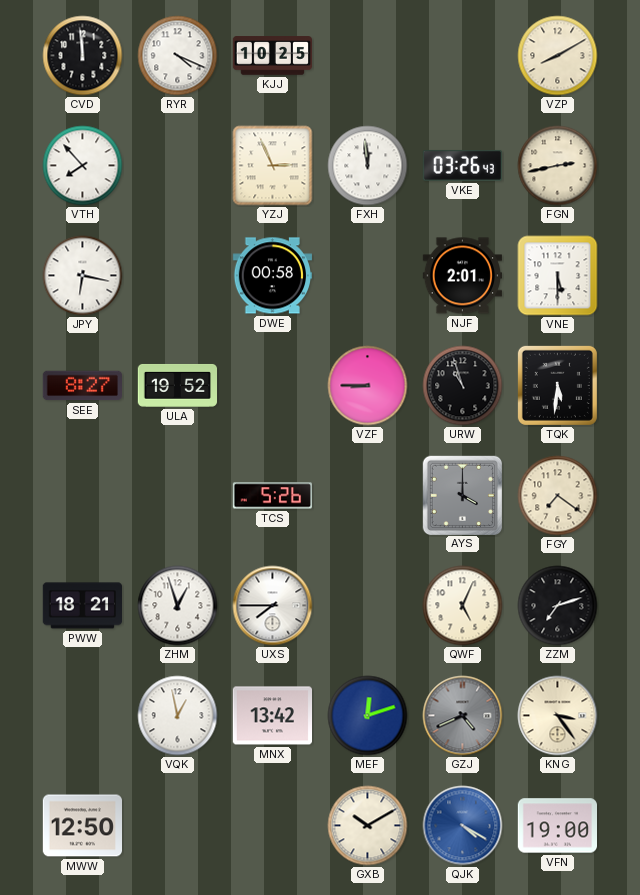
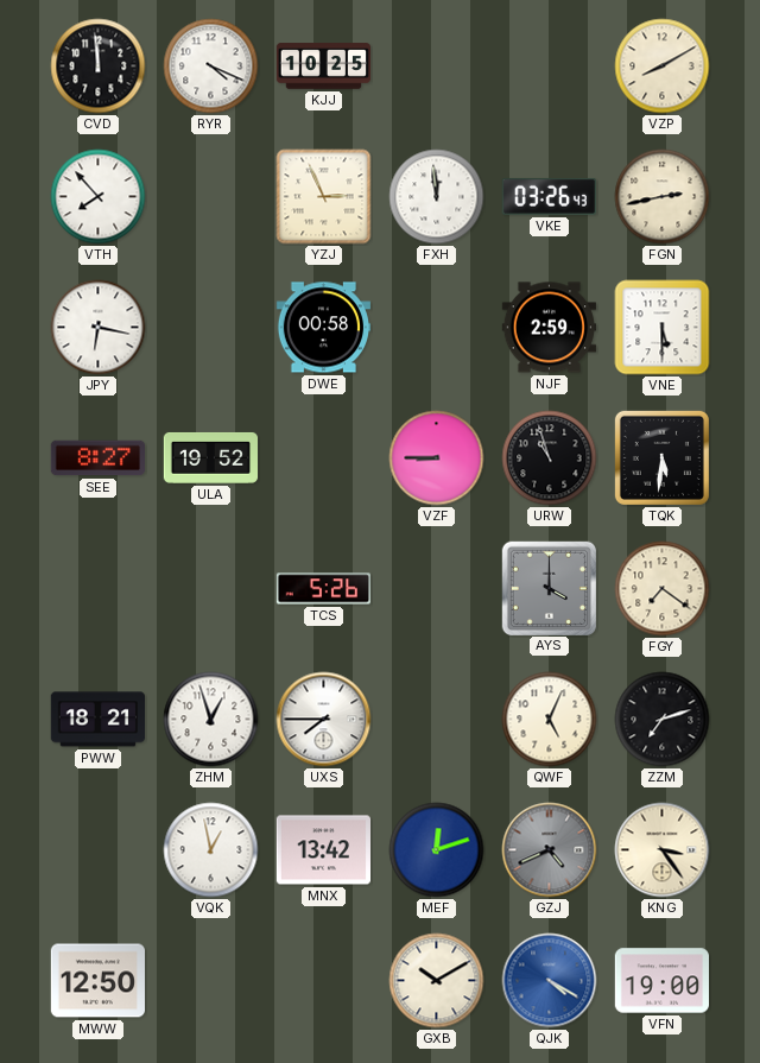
NJF: 2:01 -> 2:59 (549, 328)
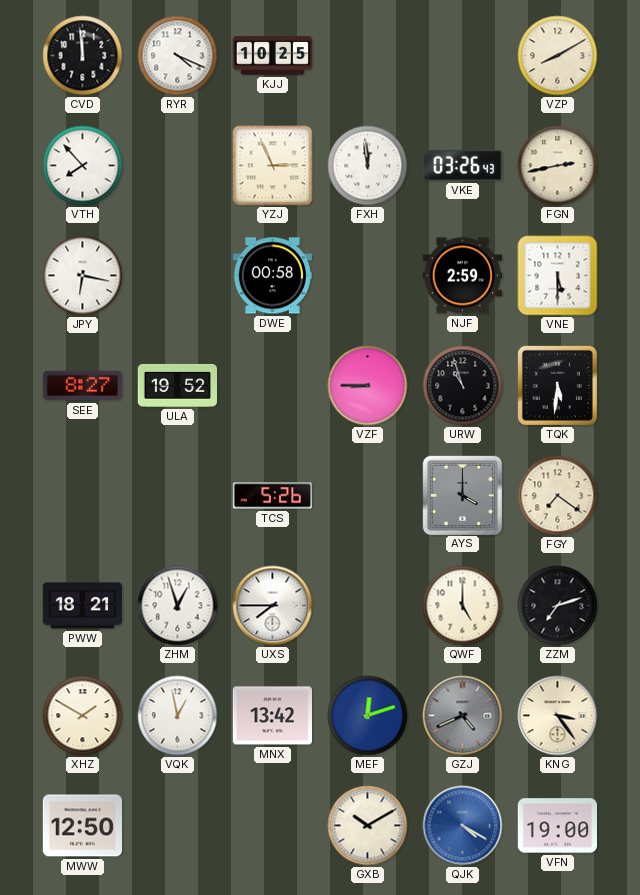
QWF: 5:04 -> 5:00 (463, 606)
XHZ: none -> 1:50 (83, 716)
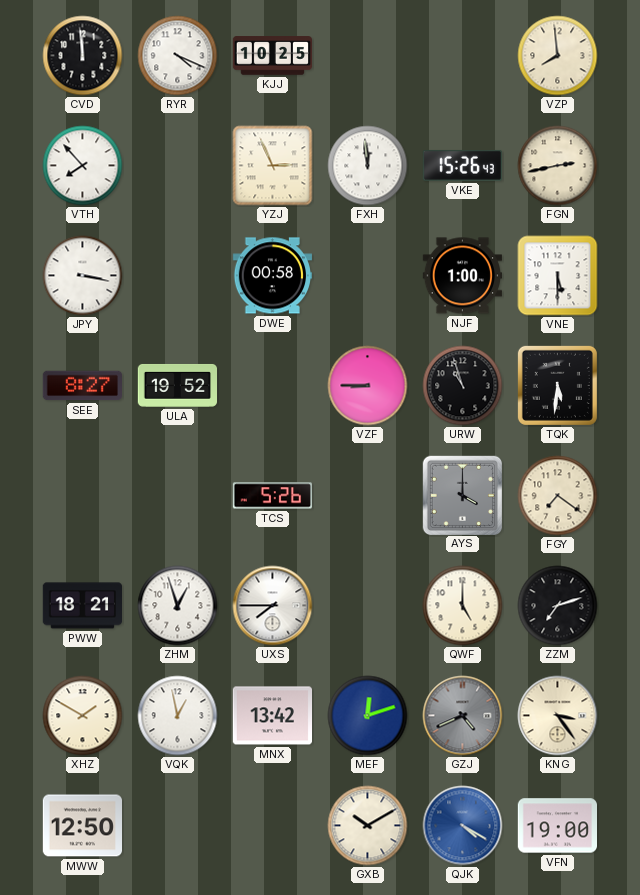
VZP: 8:10 -> 7:59 (558, 56)
VKE: 03:26 -> 15:26 (462, 165)
JPY: 6:17 -> 3:17 (83, 276)
NJF: 2:59 -> 1:00 (462, 276)
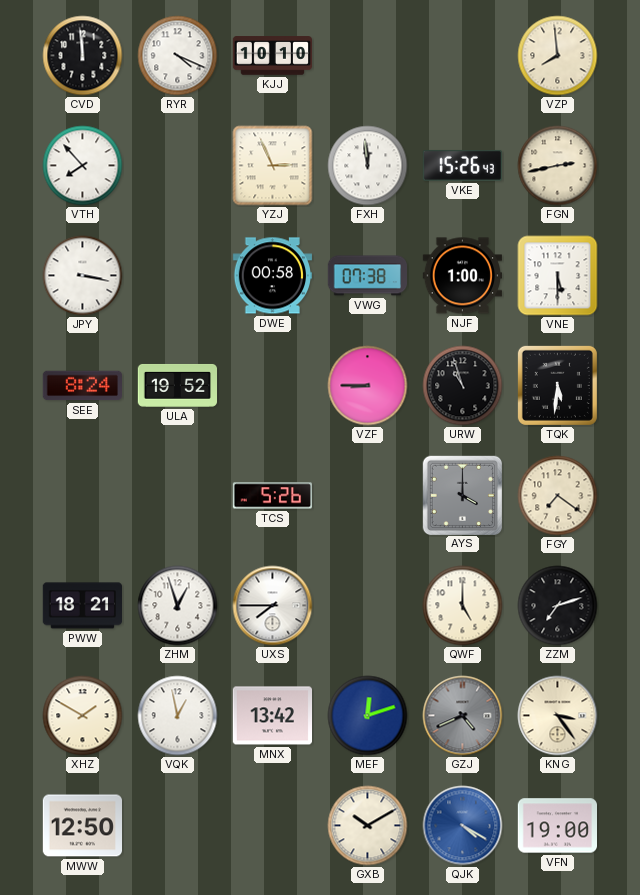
KJJ: 10:25 -> 10:10 (273, 56)
VWG: none -> 07:38 (367, 276)
SEE: 8:27 -> 8:24 (82, 386)
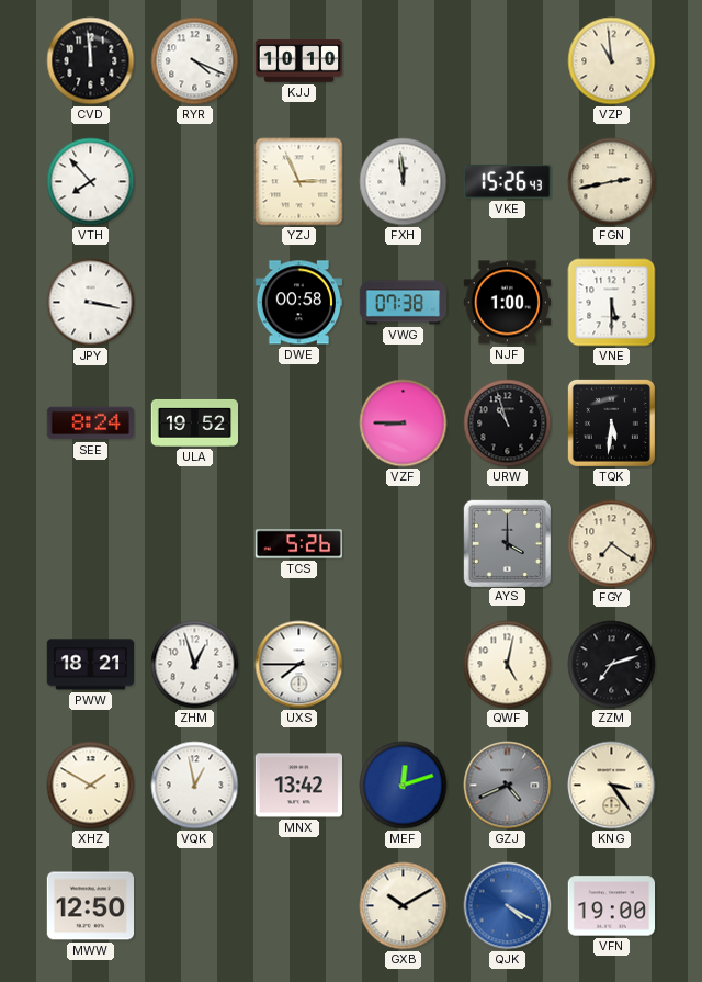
VZP: 7:59 -> 10:59 (612, 61)
QWF: 5:00 -> 5:02 (508, 665)
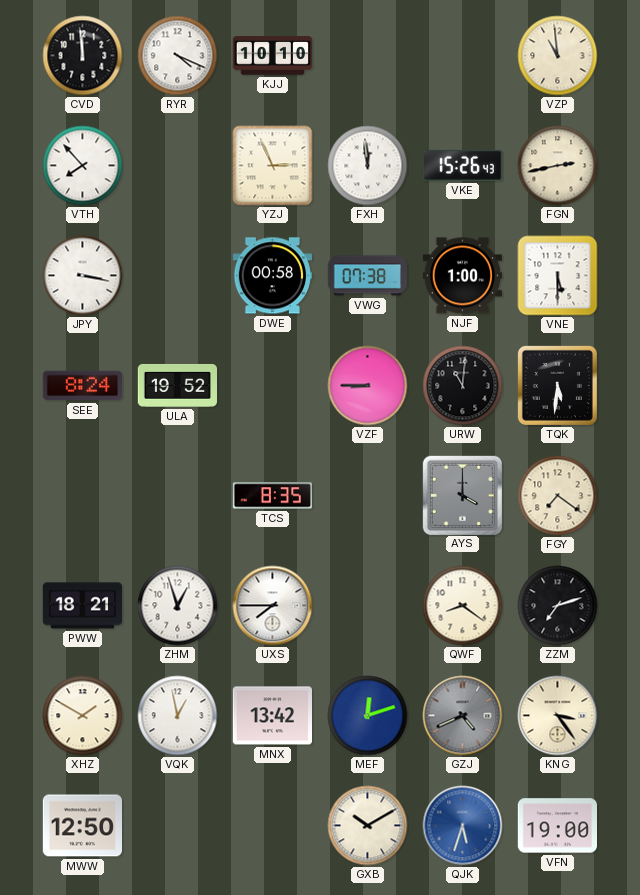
URW: 10:57 -> 11:01 (463, 386)
TCS: 5:26 -> 8:35 (272, 496)
QWF: 5:02 -> 8:21 (463, 606)
QJK: 4:20 -> 5:33 (463, 826)
